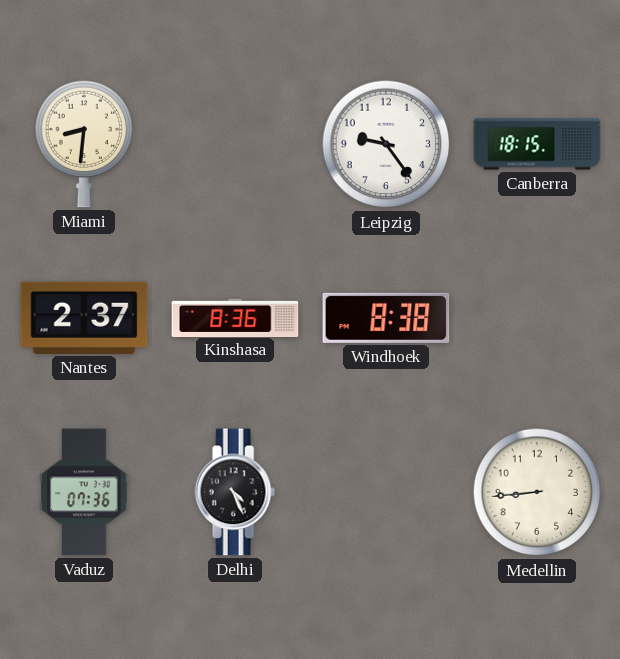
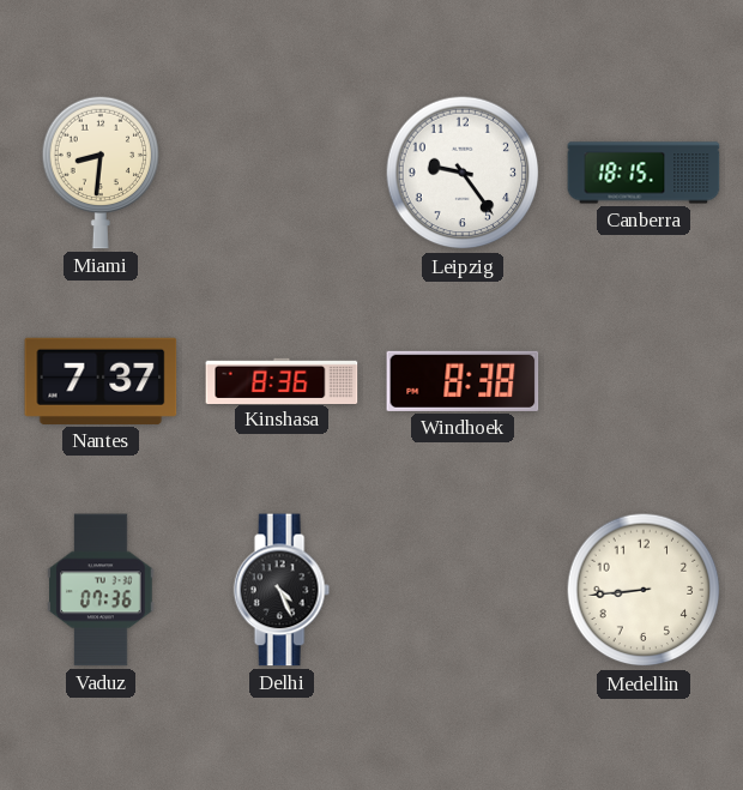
Nantes: 2:37 -> 7:37 (101, 381)
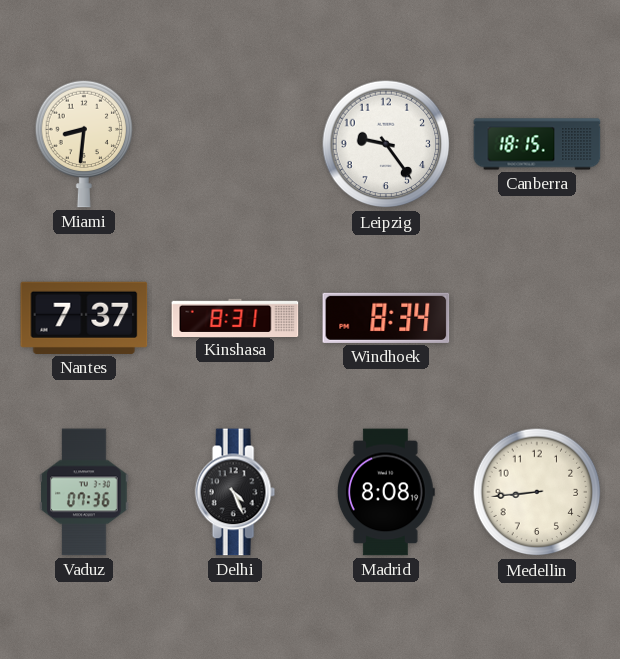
Kinshasa: 8:36 -> 8:31 (235, 317)
Windhoek: 8:38 -> 8:34 (386, 318)
Madrid: none -> 8:08 (387, 492)
